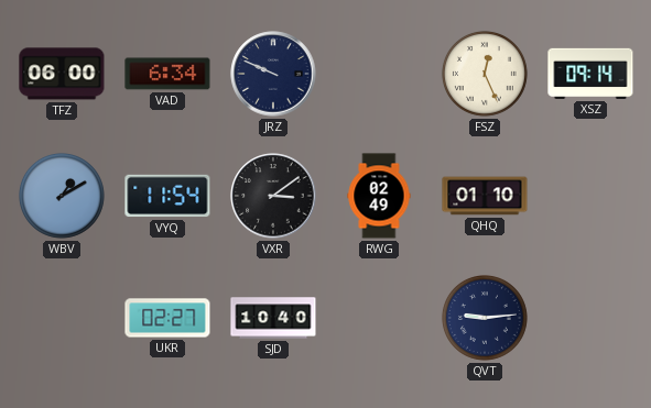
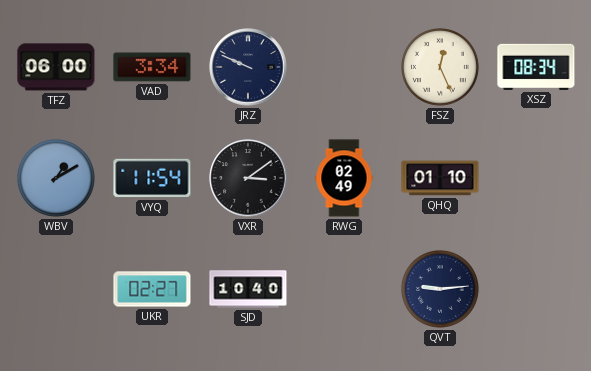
VAD: 6:34 -> 3:34 (152, 67)
XSZ: 09:14 -> 08:34 (536, 67)
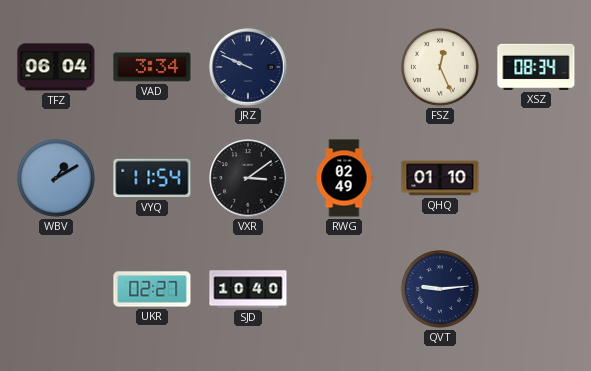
TFZ: 06:00 -> 06:04 (56, 67)
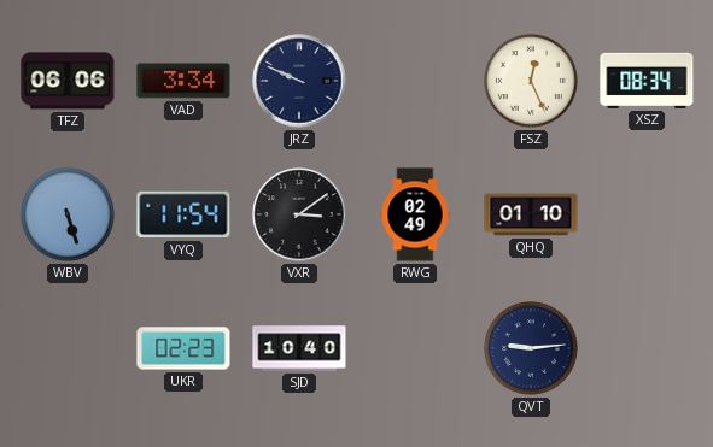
TFZ: 06:04 -> 06:06 (68, 81)
WBV: 1:10 -> 5:27 (68, 214)
UKR: 02:27 -> 02:23 (183, 348)
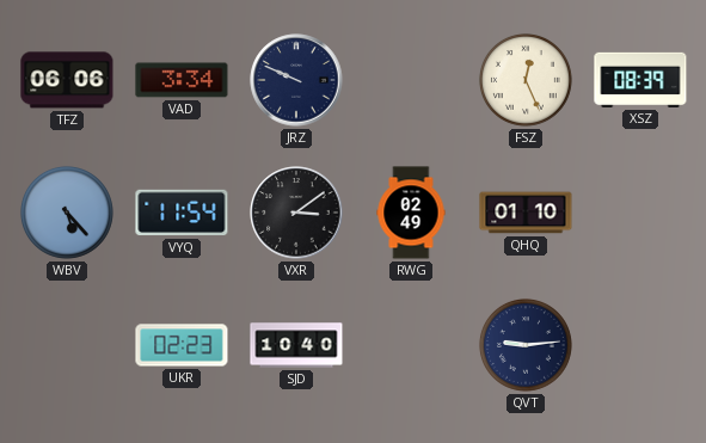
XSZ: 08:34 -> 08:39 (640, 80)
WBV: 5:27 -> 5:23 (67, 213)
